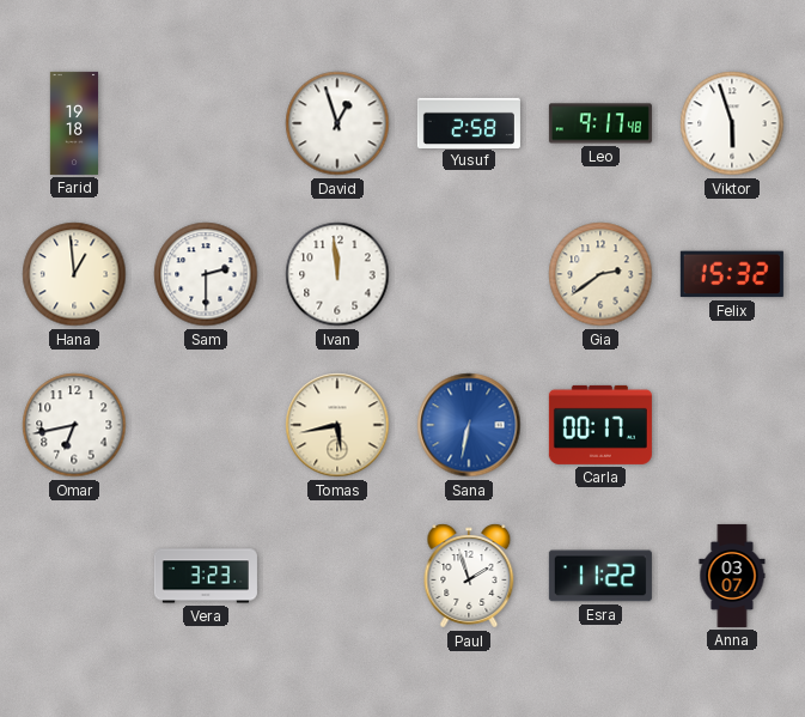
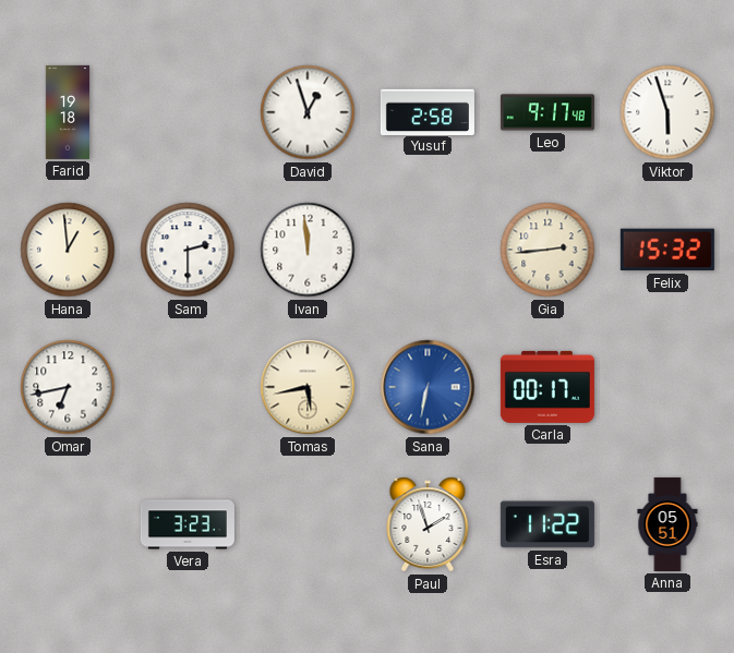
Gia: 2:39 -> 2:44 (548, 250)
Anna: 03:07 -> 05:51 (667, 524)
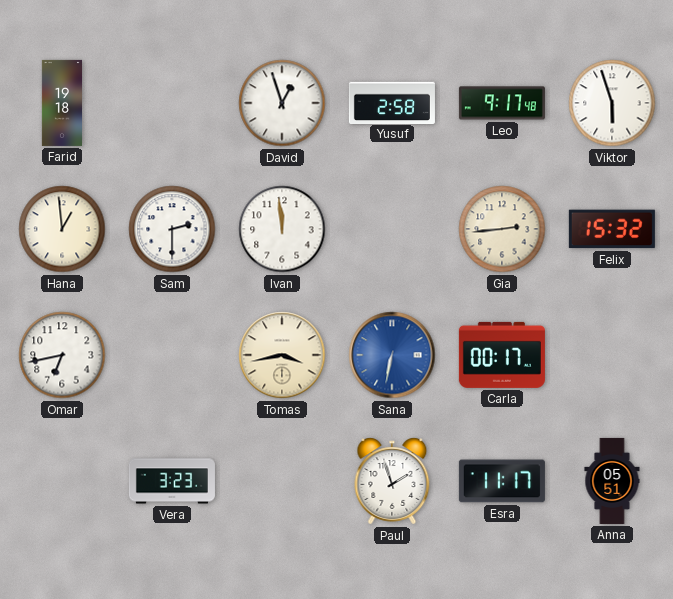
Tomas: 5:43 -> 3:43 (282, 355)
Esra: 11:22 -> 11:17 (502, 481)
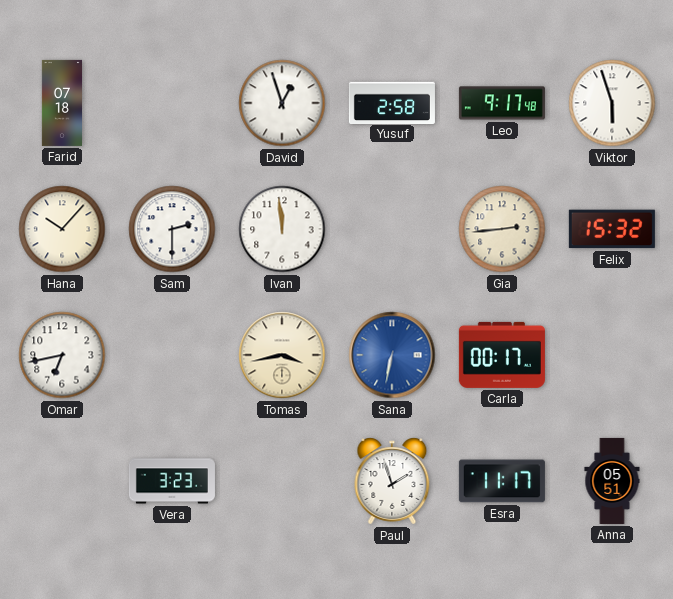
Farid: 19:18 -> 07:18 (61, 103)
Hana: 12:59 -> 10:07 (62, 229)
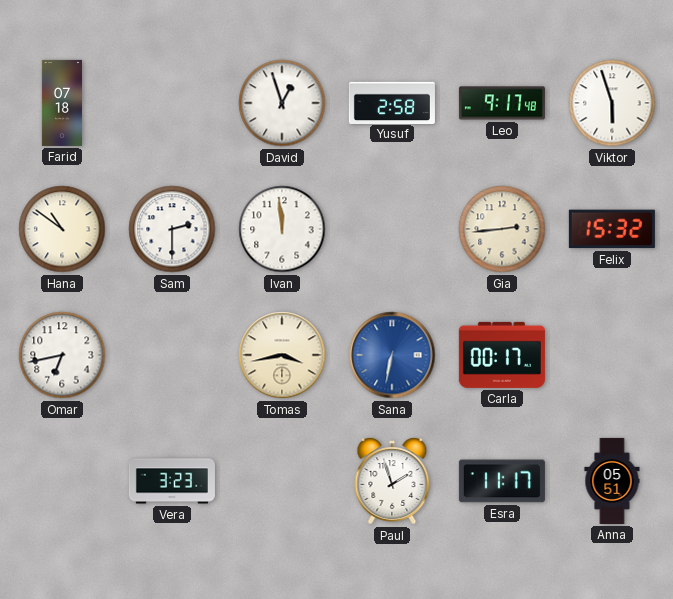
Hana: 10:07 -> 10:51 (62, 229)
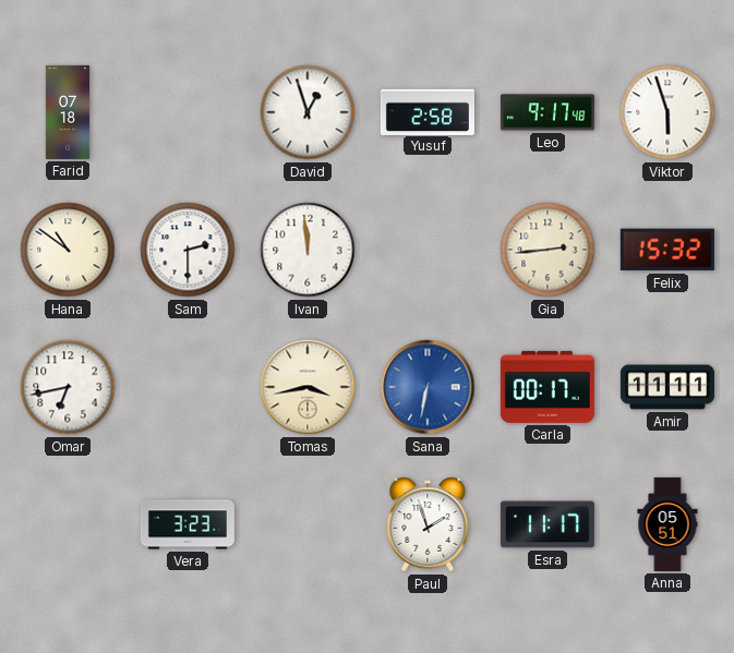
Amir: none -> 11:11 (667, 387)
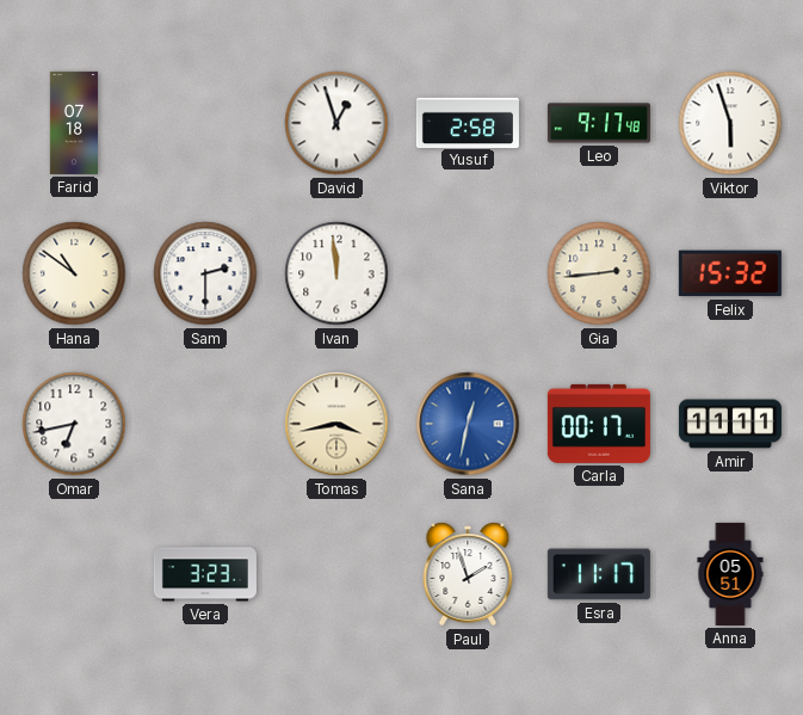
Sana: 6:32 -> 12:32 (468, 424)
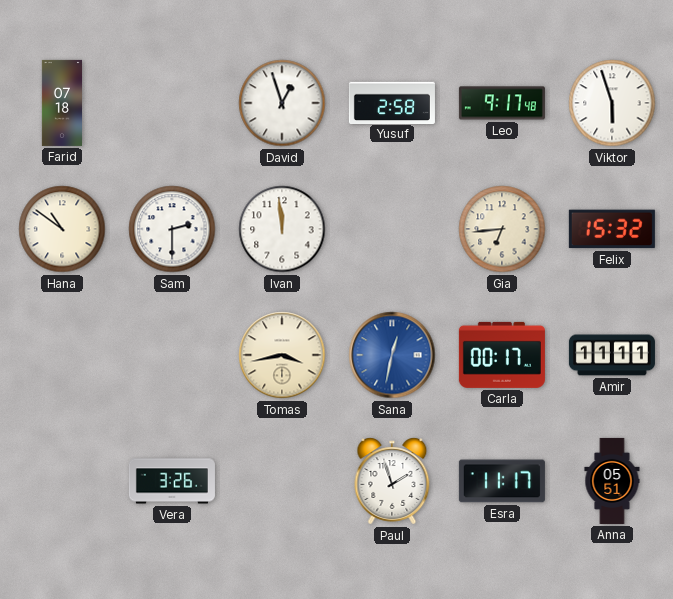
Gia: 2:44 -> 6:44 (502, 229)
Omar: 6:43 -> none (74, 424)
Vera: 3:23 -> 3:26 (172, 481)
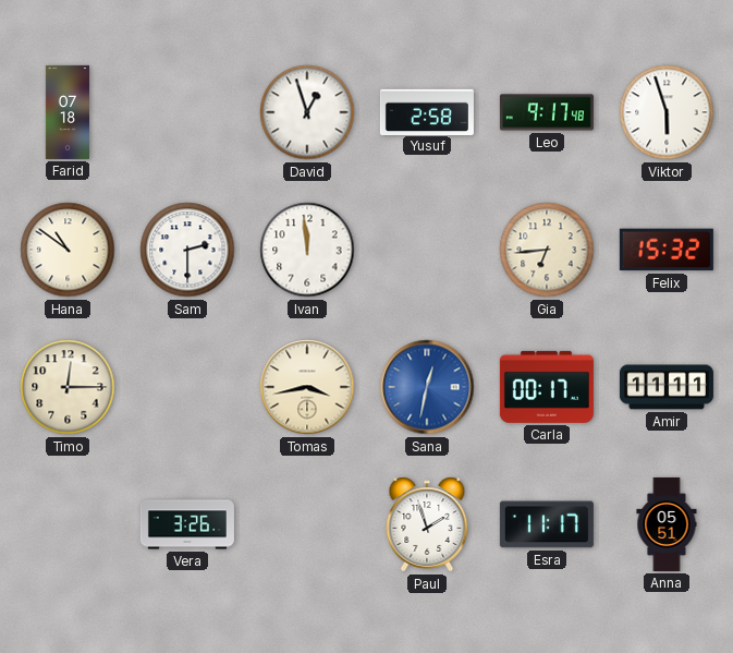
Timo: none -> 12:15 (68, 387)
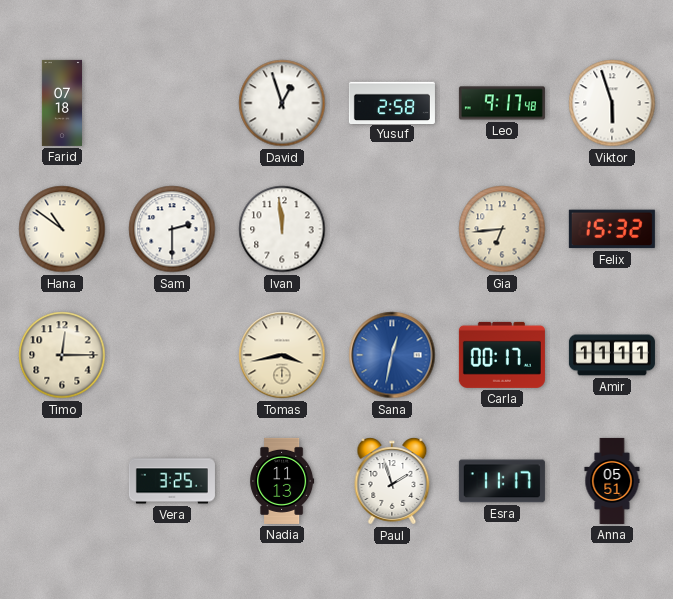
Vera: 3:26 -> 3:25 (172, 481)
Nadia: none -> 11:13 (282, 481)
